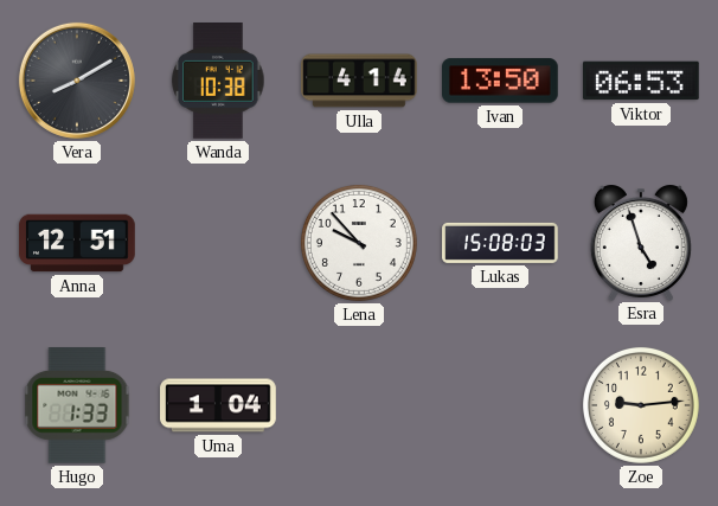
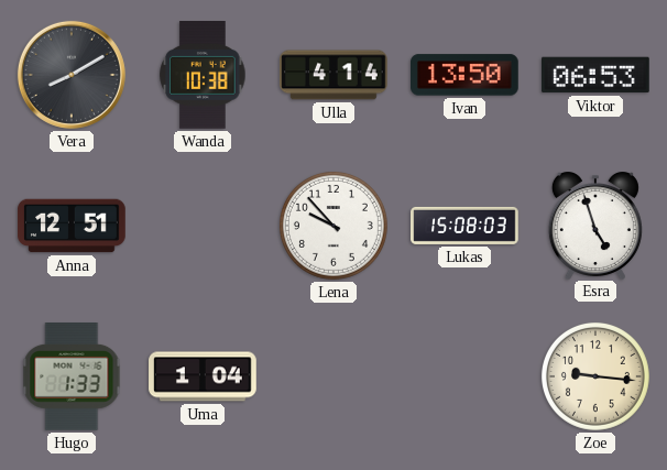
Zoe: 9:14 -> 9:16 (595, 376)
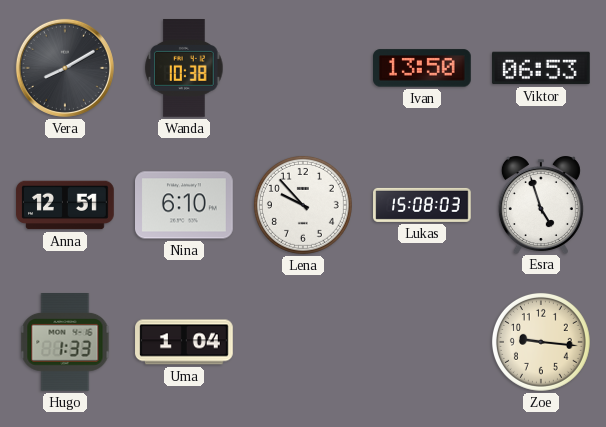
Ulla: 4:14 -> none (333, 75)
Nina: none -> 6:10 (185, 205)
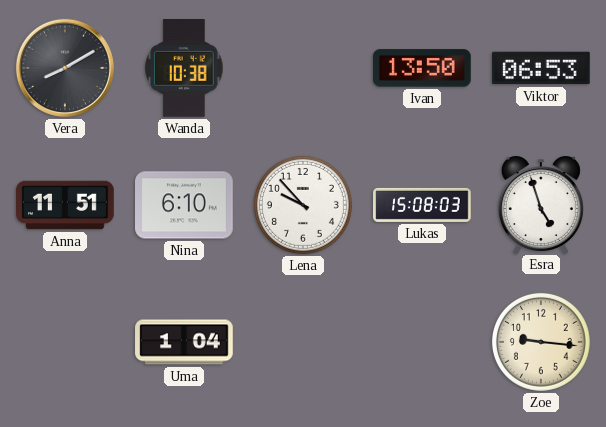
Anna: 12:51 -> 11:51 (65, 205)
Hugo: 1:33 -> none (65, 343)
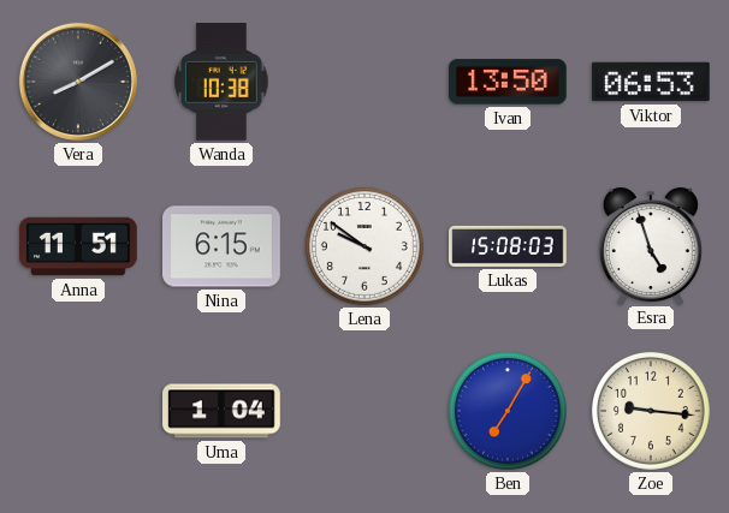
Nina: 6:10 -> 6:15 (223, 246)
Lena: 9:53 -> 9:51 (364, 246)
Ben: none -> 7:05 (508, 411)
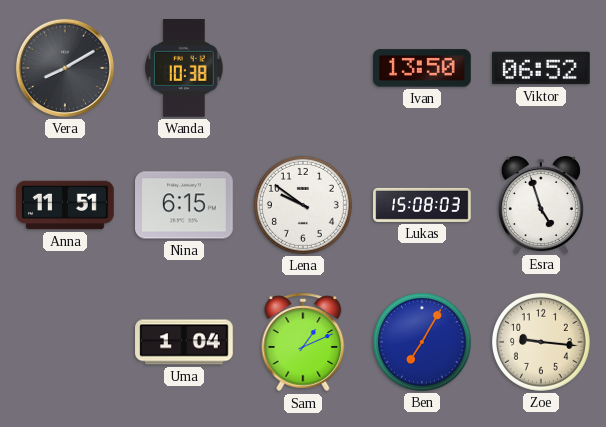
Viktor: 06:53 -> 06:52 (542, 68)
Sam: none -> 1:11 (303, 342)
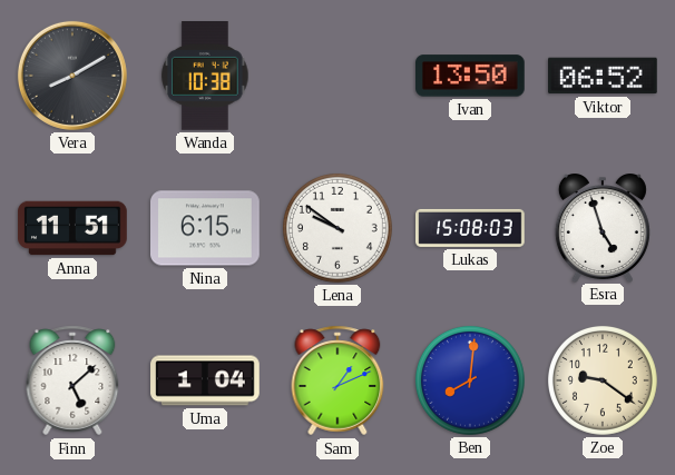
Finn: none -> 5:08 (72, 380)
Ben: 7:05 -> 8:01 (470, 380)
Zoe: 9:16 -> 9:21 (603, 380)
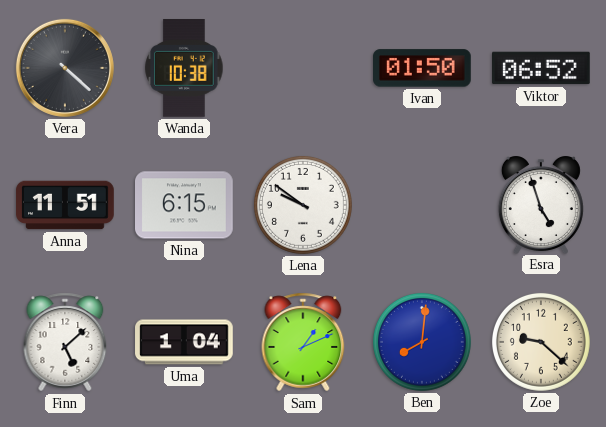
Vera: 8:10 -> 4:22 (65, 68)
Ivan: 13:50 -> 01:50 (423, 68)
Lukas: 15:08 -> none (470, 228)
Zoe: 9:21 -> 9:22 (541, 342)
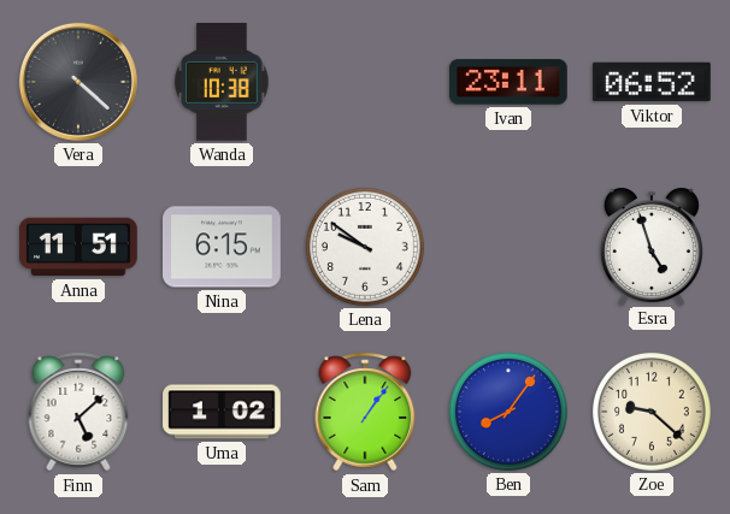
Ivan: 01:50 -> 23:11 (510, 82)
Uma: 1:04 -> 1:02 (222, 412)
Sam: 1:11 -> 1:06 (365, 412)
Ben: 8:01 -> 8:06 (508, 412)
